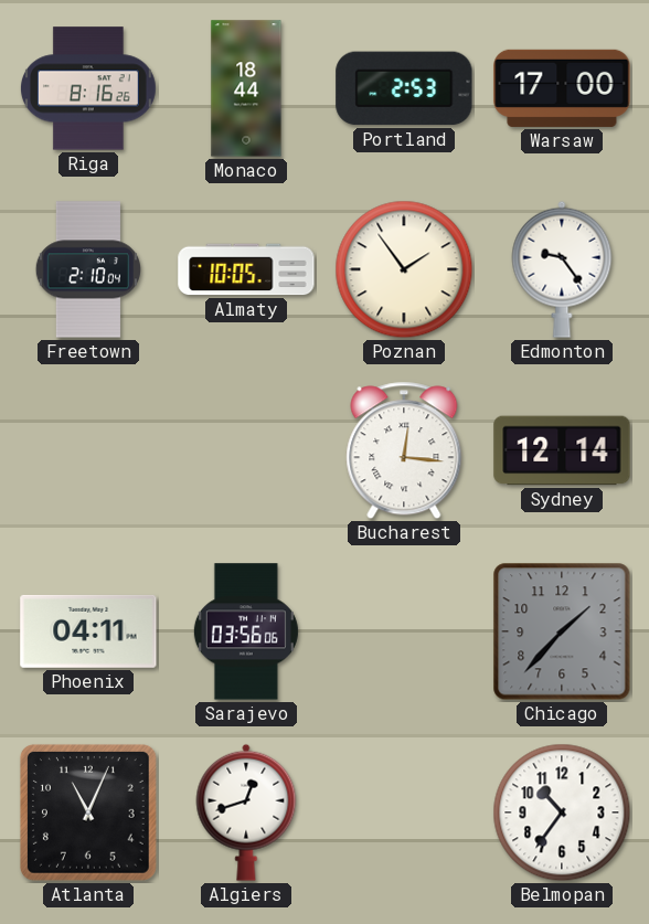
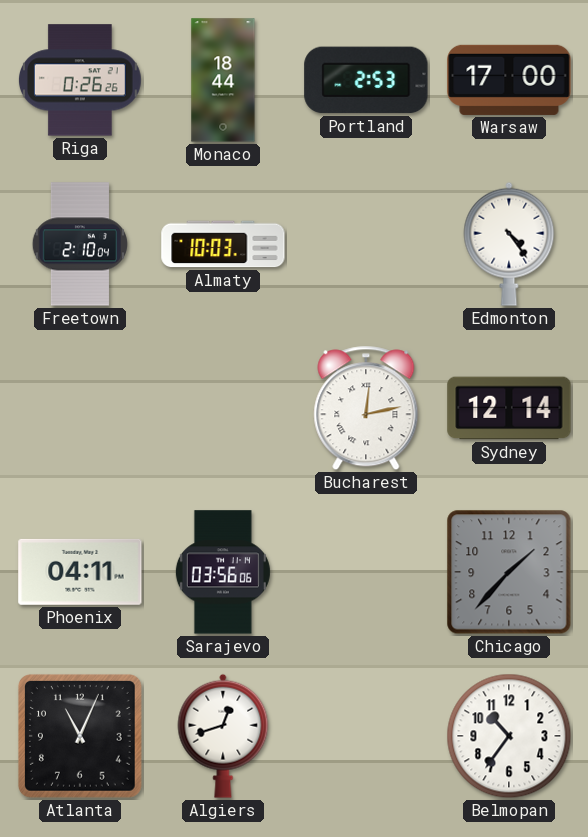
Riga: 8:16 -> 0:26 (80, 80)
Almaty: 10:05 -> 10:03 (223, 244)
Poznan: 1:54 -> none (404, 269)
Edmonton: 9:24 -> 4:24 (509, 244)
Bucharest: 12:16 -> 12:13 (366, 408)
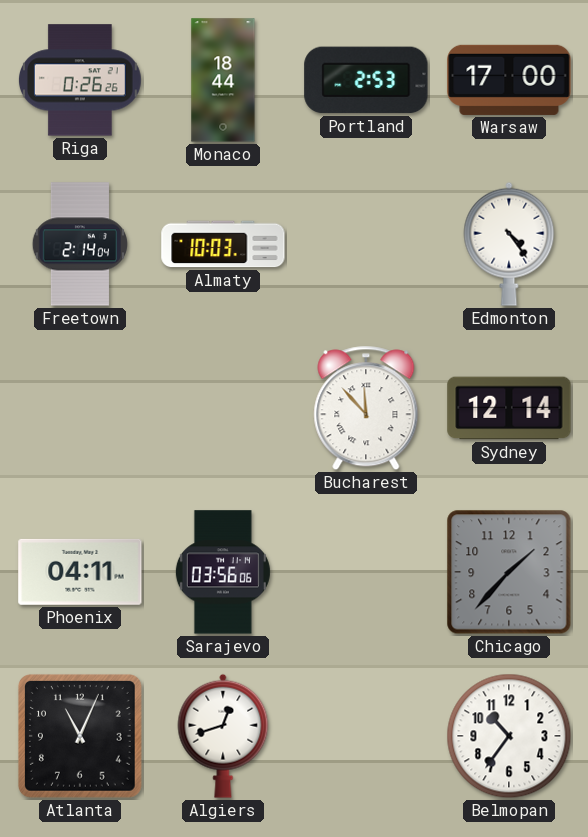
Freetown: 2:10 -> 2:14 (80, 244)
Bucharest: 12:13 -> 11:53 (366, 408)
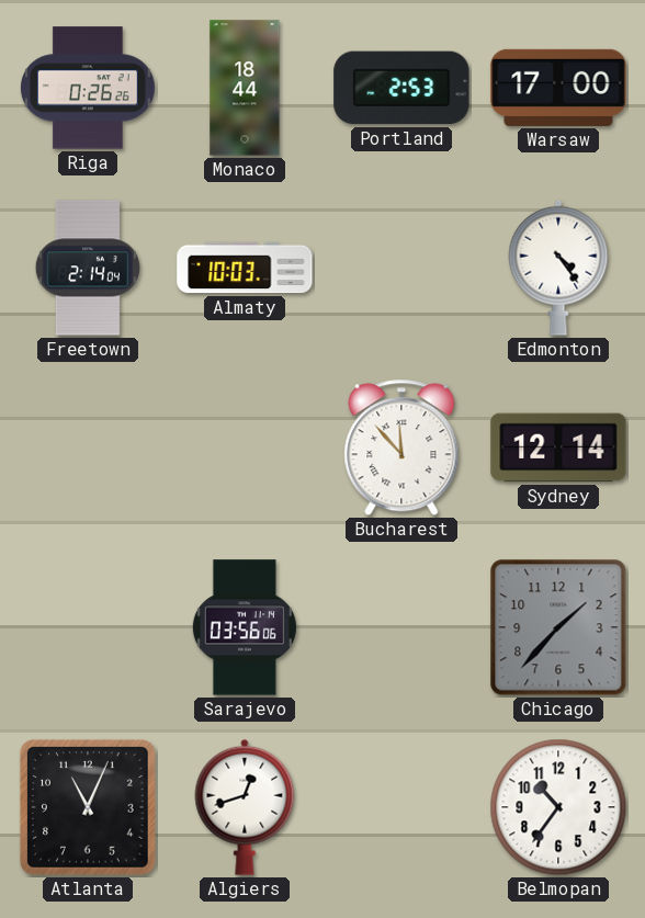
Phoenix: 04:11 -> none (80, 572)
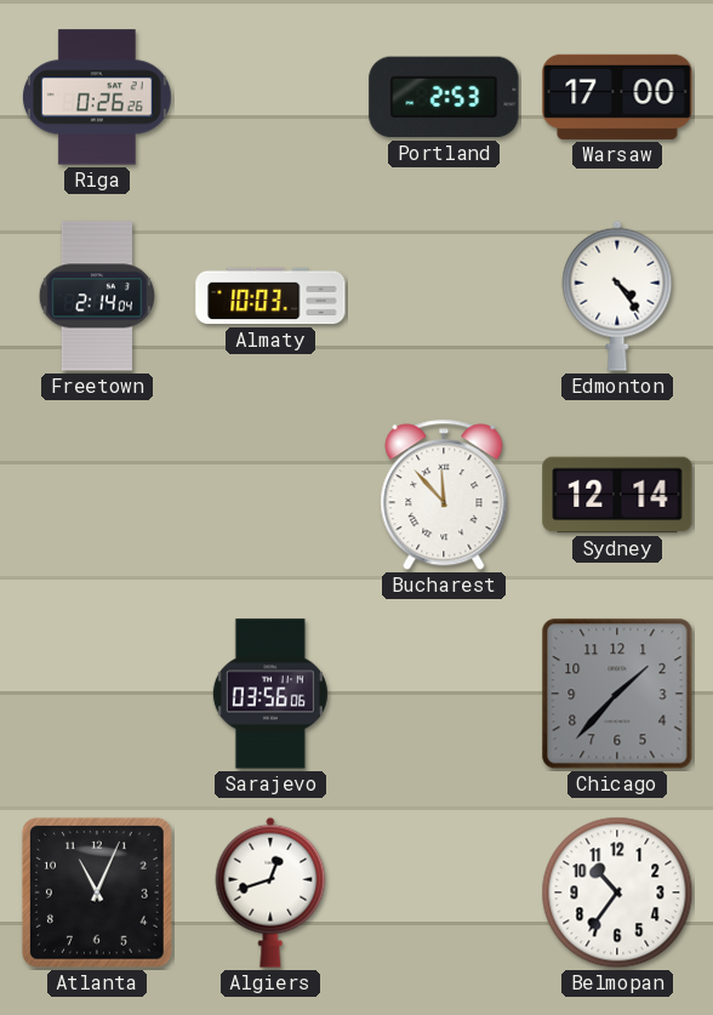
Monaco: 18:44 -> none (245, 88)
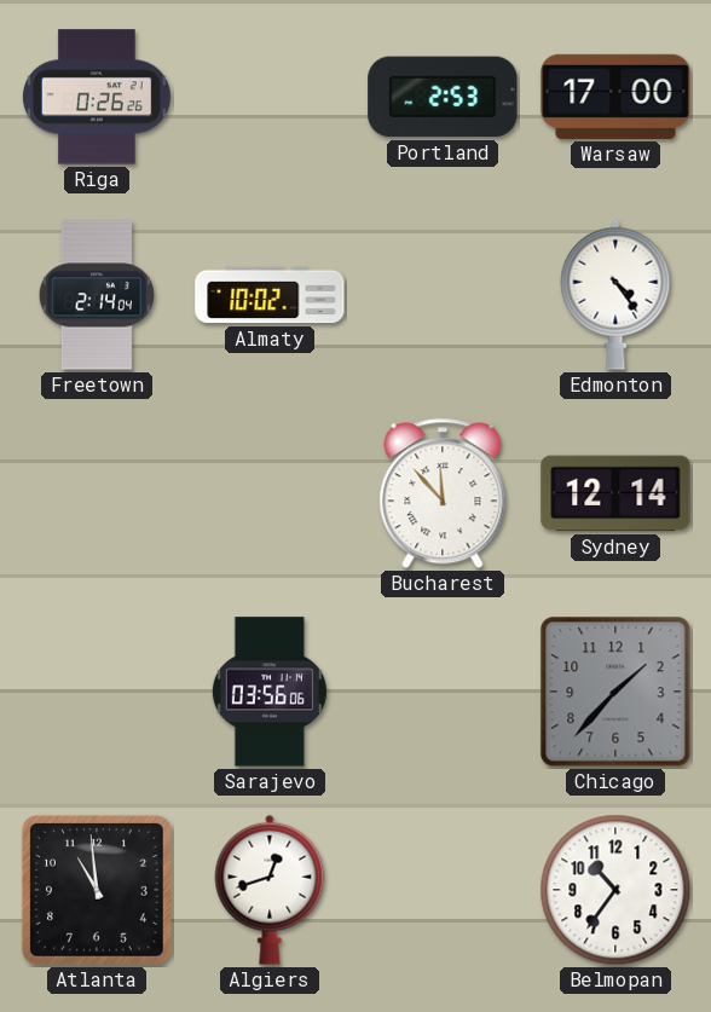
Almaty: 10:03 -> 10:02 (270, 295)
Atlanta: 11:04 -> 10:59 (97, 890)
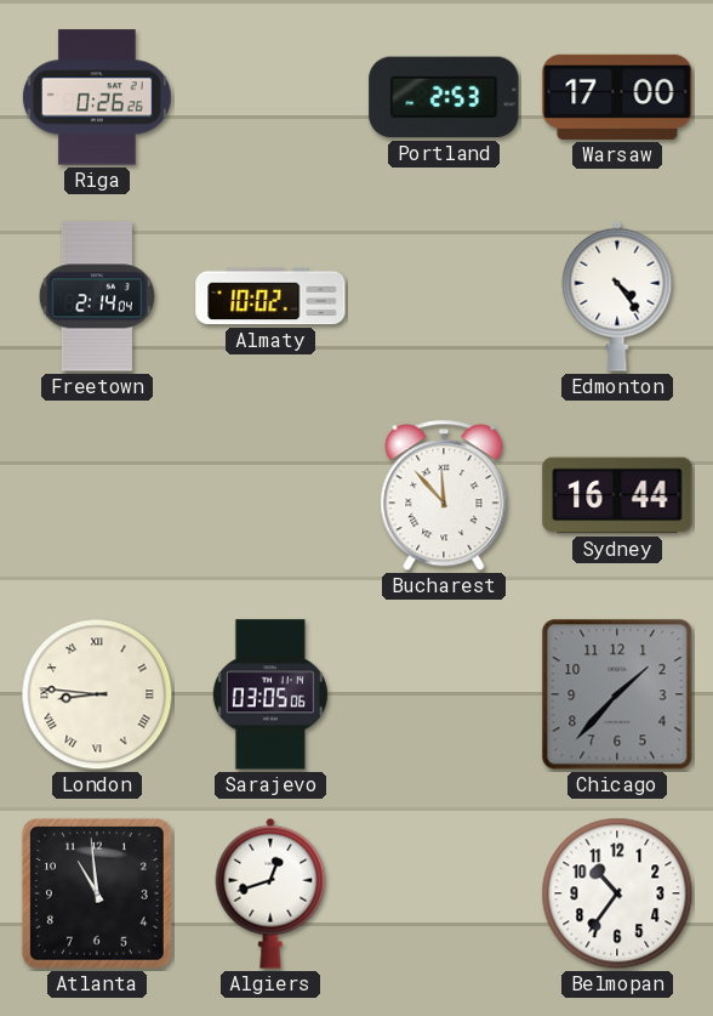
Sydney: 12:14 -> 16:44 (617, 495)
London: none -> 8:46 (97, 694)
Sarajevo: 03:56 -> 03:05 (270, 694)
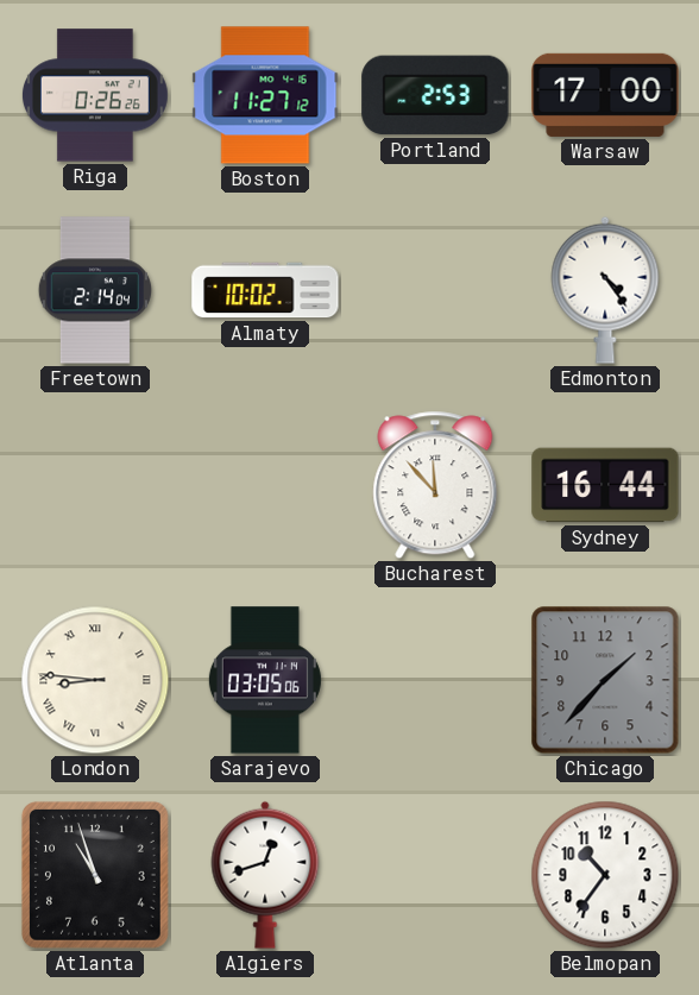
Boston: none -> 11:27 (265, 95)
Atlanta: 10:59 -> 10:57 (95, 875)
